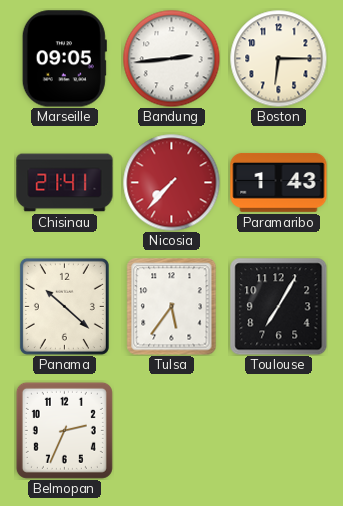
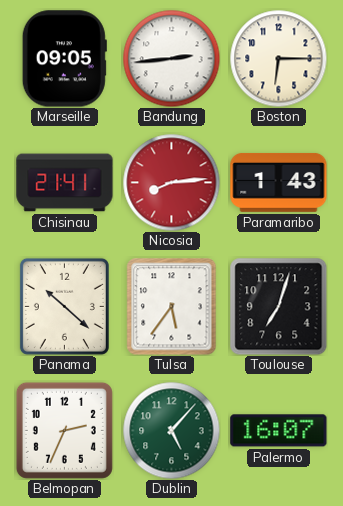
Nicosia: 7:37 -> 8:14 (171, 182)
Toulouse: 7:05 -> 7:03 (279, 307)
Dublin: none -> 5:07 (171, 430)
Palermo: none -> 16:07 (279, 431)
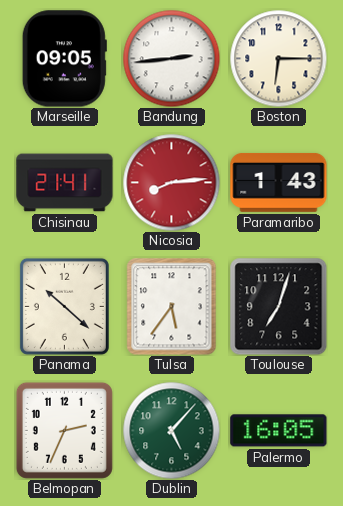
Palermo: 16:07 -> 16:05 (279, 431)
